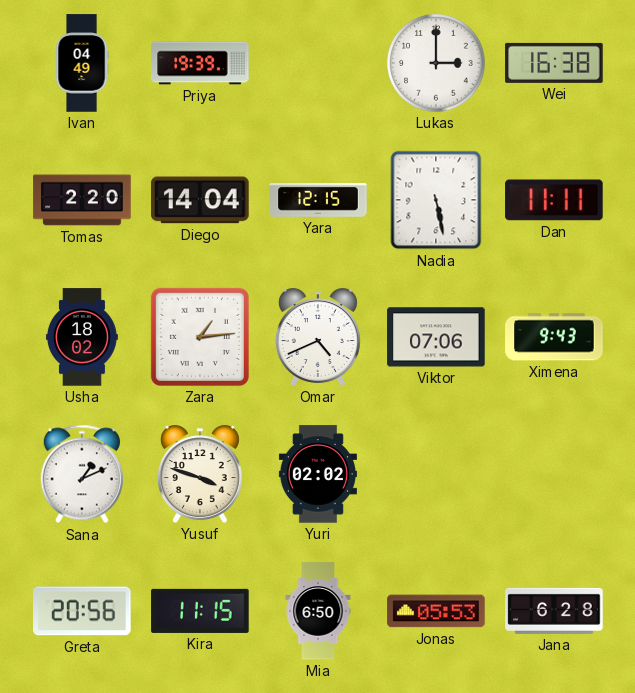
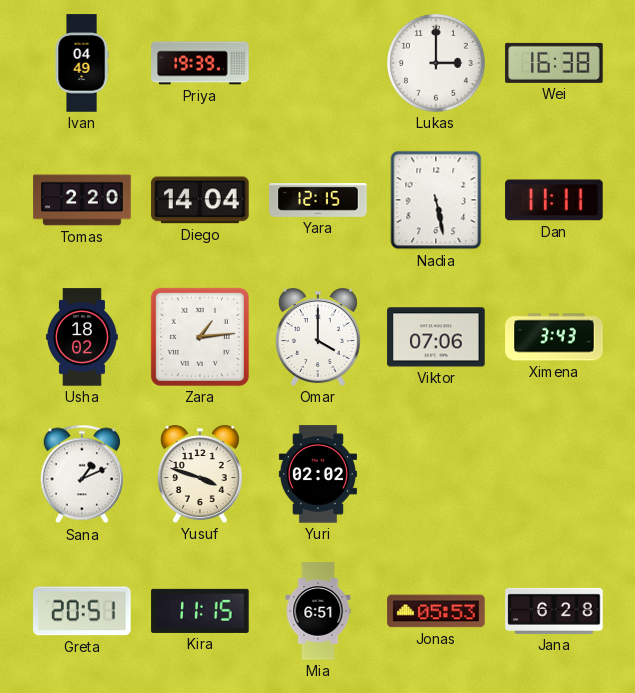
Omar: 4:41 -> 4:00 (318, 337)
Ximena: 9:43 -> 3:43 (554, 337)
Greta: 20:56 -> 20:51 (82, 611)
Mia: 6:50 -> 6:51 (318, 611)
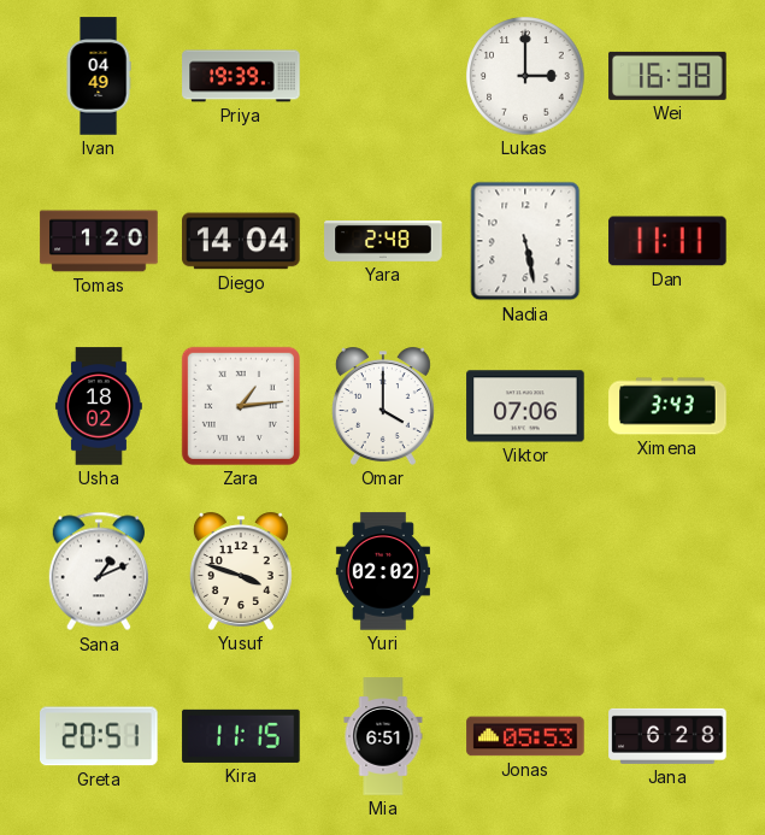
Tomas: 2:20 -> 1:20 (99, 241)
Yara: 12:15 -> 2:48 (383, 242)
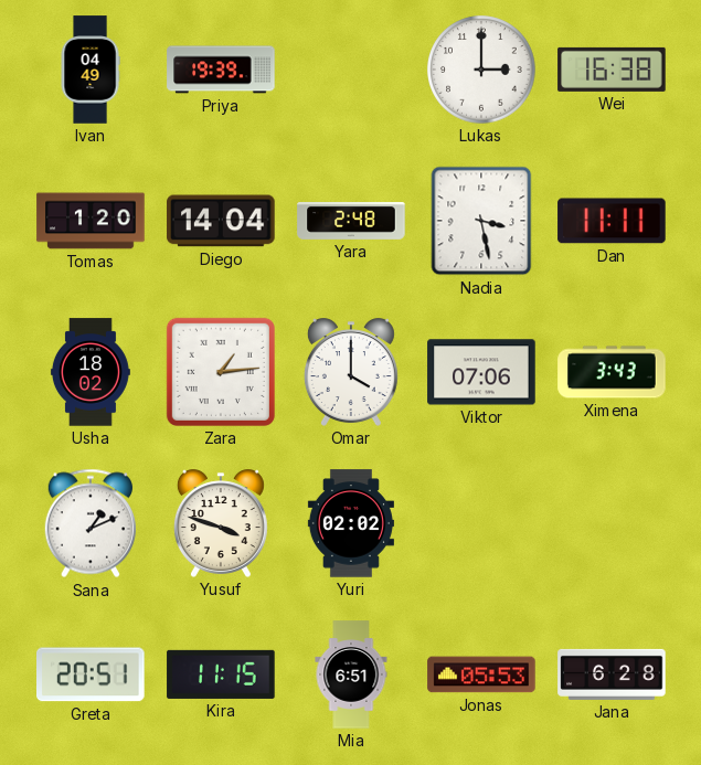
Nadia: 5:28 -> 3:28 (481, 221)
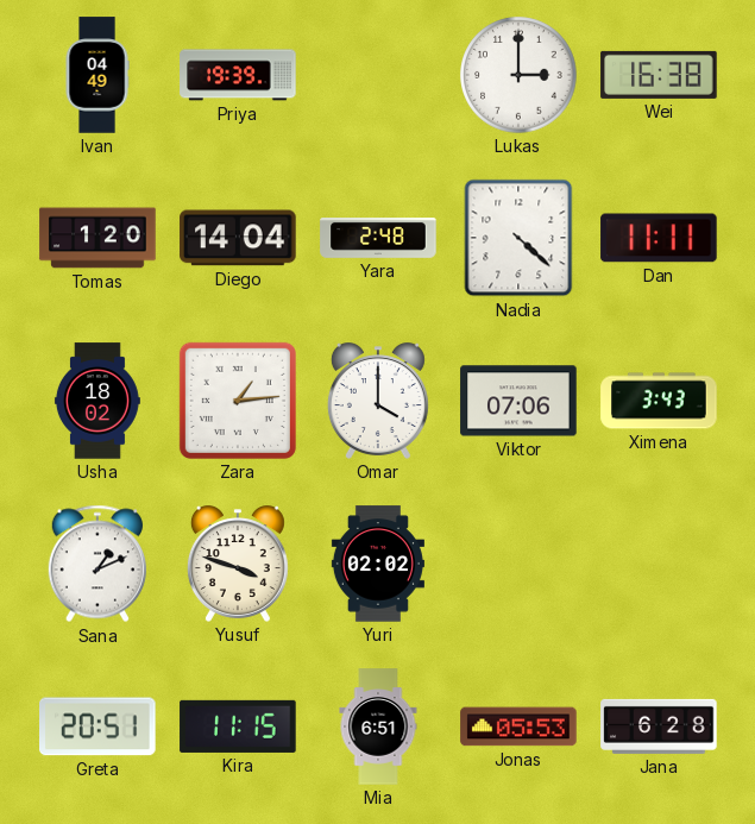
Nadia: 3:28 -> 4:22 (518, 238)
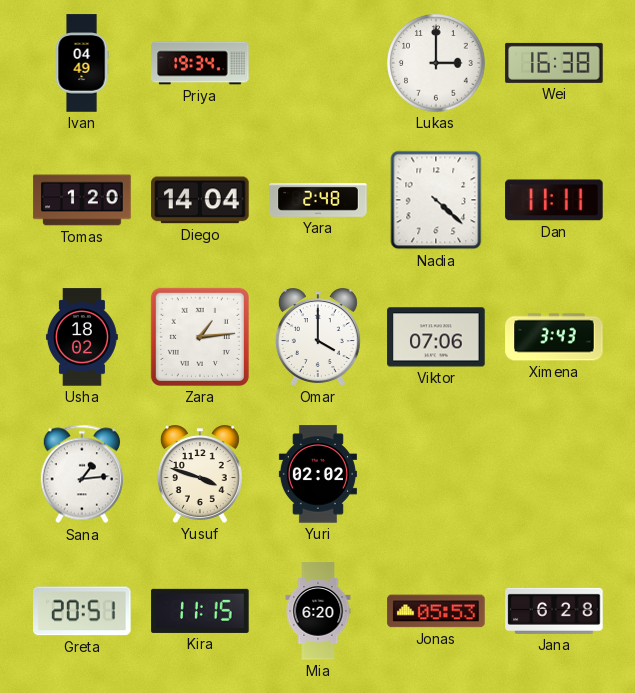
Priya: 19:39 -> 19:34 (200, 63)
Sana: 1:11 -> 1:14 (81, 474)
Mia: 6:51 -> 6:20 (318, 611)
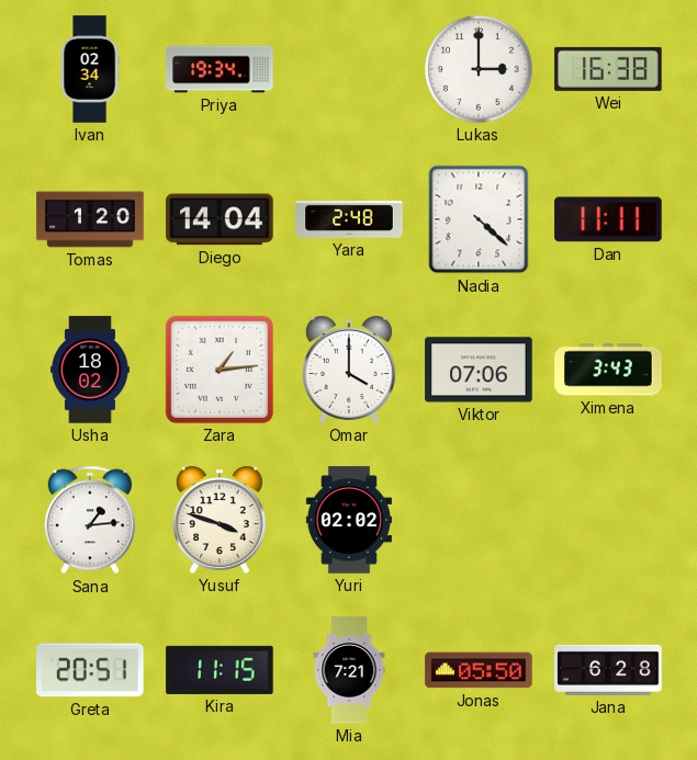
Ivan: 04:49 -> 02:34 (90, 69)
Mia: 6:20 -> 7:21 (349, 670)
Jonas: 05:53 -> 05:50 (479, 670)
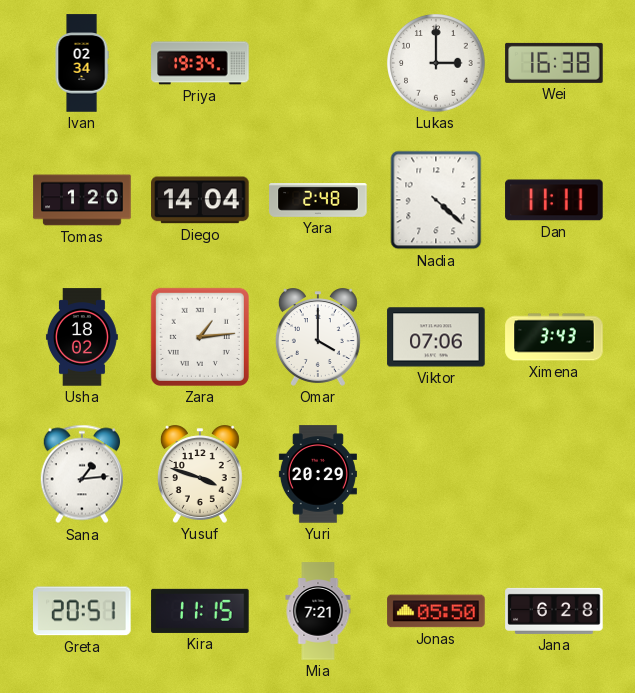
Yuri: 02:02 -> 20:29 (318, 474)
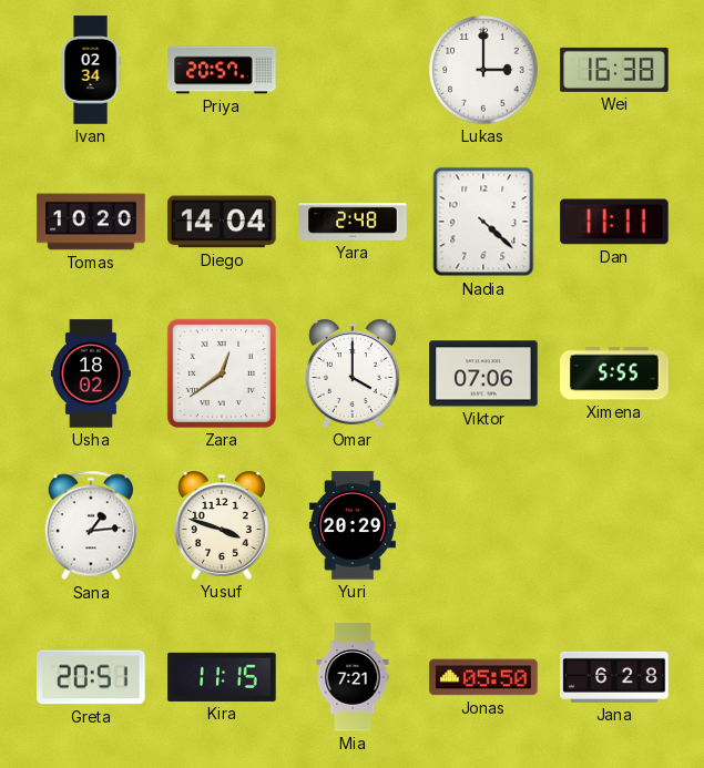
Priya: 19:34 -> 20:57 (222, 70)
Tomas: 1:20 -> 10:20 (91, 222)
Zara: 1:14 -> 12:39 (222, 373)
Ximena: 3:43 -> 5:55 (614, 373)
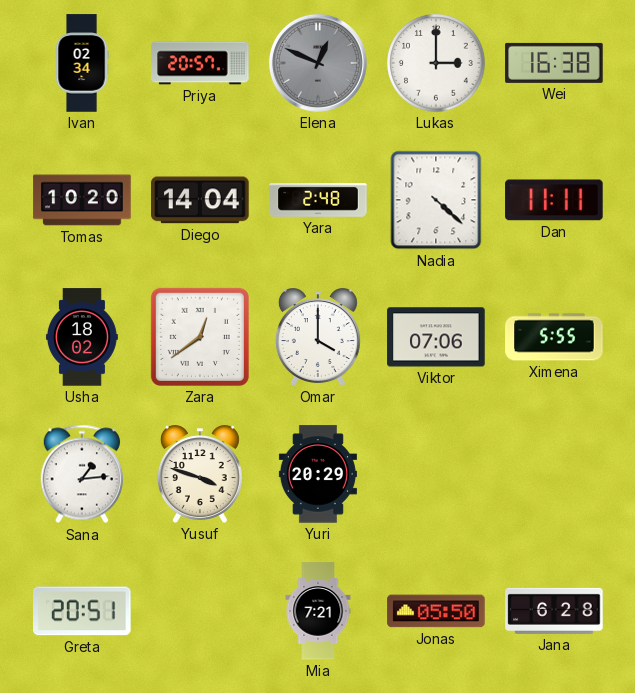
Elena: none -> 12:49 (318, 63)
Kira: 11:15 -> none (222, 677)
